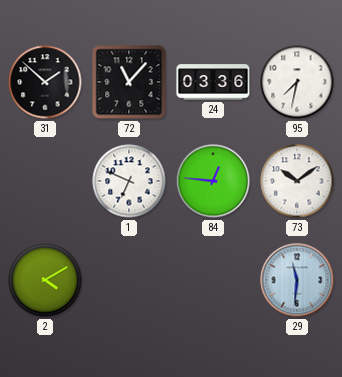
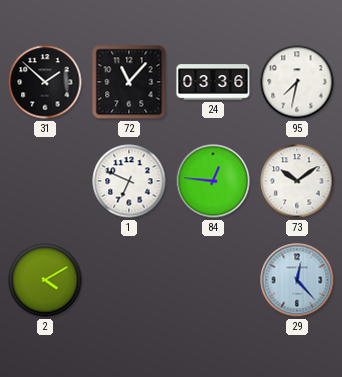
29: 11:31 -> 12:23 (297, 280)
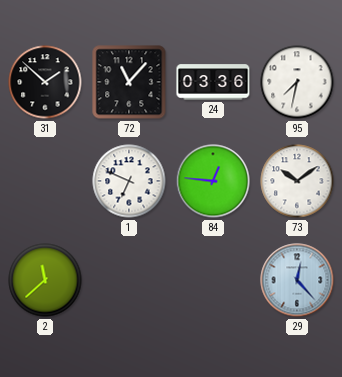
2: 4:10 -> 11:38 (45, 280)
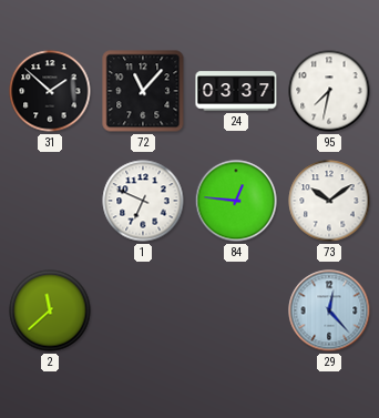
24: 03:36 -> 03:37 (236, 91)
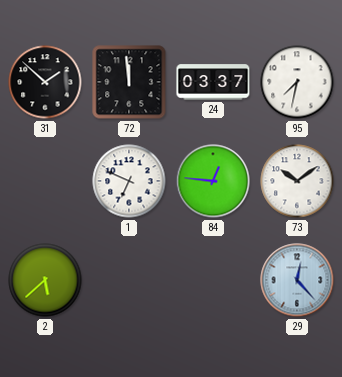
72: 11:07 -> 11:59 (129, 82)
2: 11:38 -> 5:38 (45, 280)
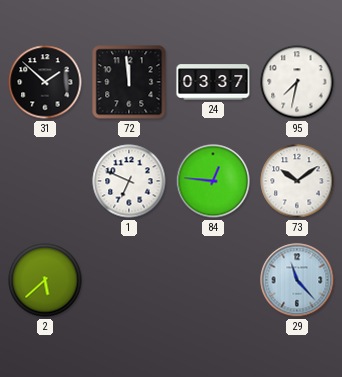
29: 12:23 -> 11:23 (297, 280)
